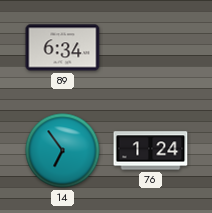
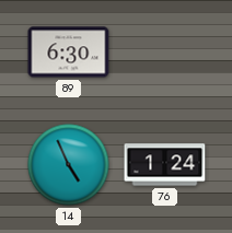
89: 6:34 -> 6:30 (69, 53)
14: 6:54 -> 4:56 (69, 165)
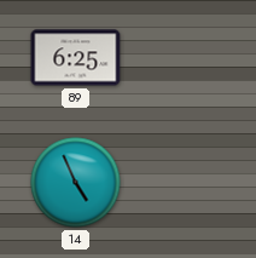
89: 6:30 -> 6:25 (76, 58)
76: 1:24 -> none (165, 165)
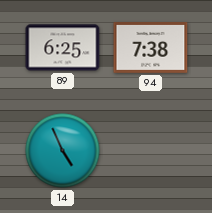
94: none -> 7:38 (151, 48)
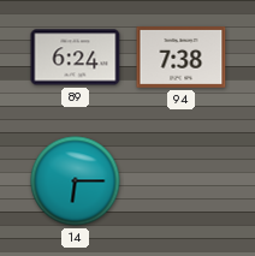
89: 6:25 -> 6:24 (76, 58)
14: 4:56 -> 6:15 (76, 181)
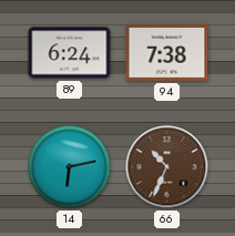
14: 6:15 -> 6:13 (70, 167)
66: none -> 10:34 (167, 167)
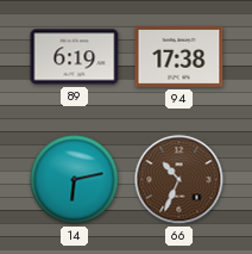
89: 6:24 -> 6:19 (75, 57)
94: 7:38 -> 17:38 (179, 57)
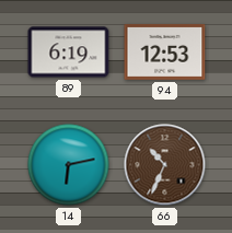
94: 17:38 -> 12:53 (165, 53)
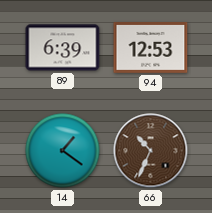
89: 6:19 -> 6:39 (63, 48)
14: 6:13 -> 1:21 (63, 151)
